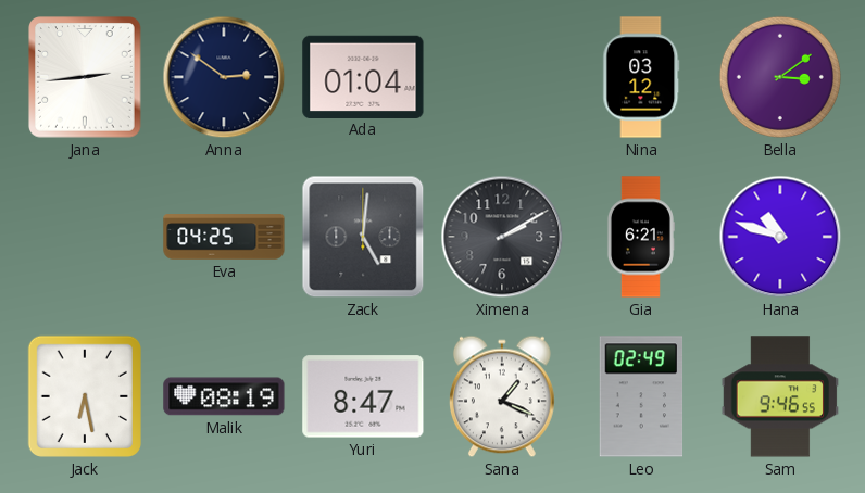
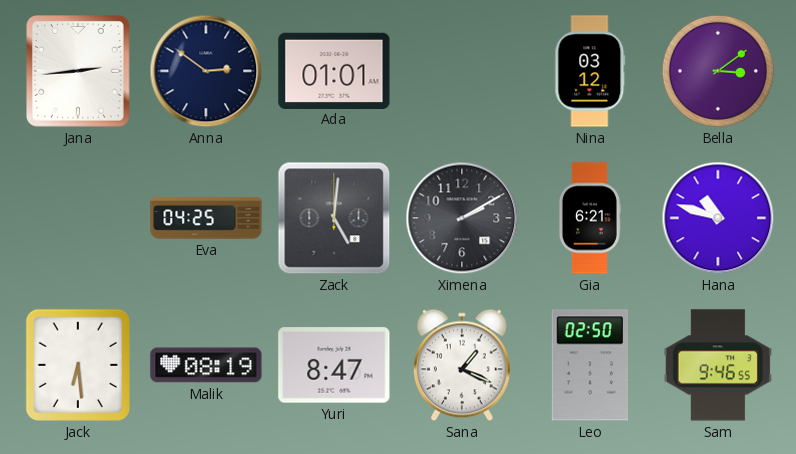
Ada: 01:04 -> 01:01 (334, 70)
Jack: 6:28 -> 6:29 (78, 365)
Leo: 02:49 -> 02:50 (590, 365)
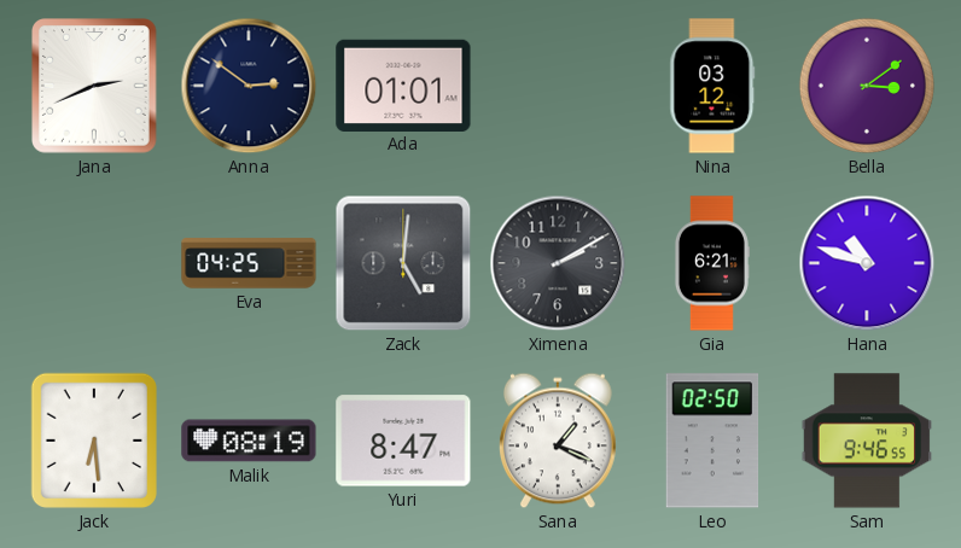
Jana: 2:44 -> 2:41 (95, 86)
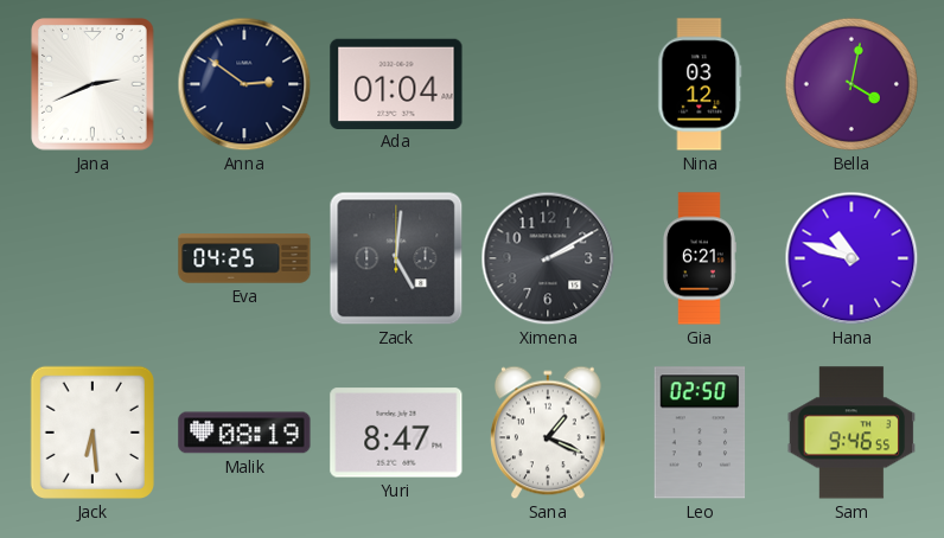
Ada: 01:01 -> 01:04 (396, 83)
Bella: 3:09 -> 4:02 (851, 84)
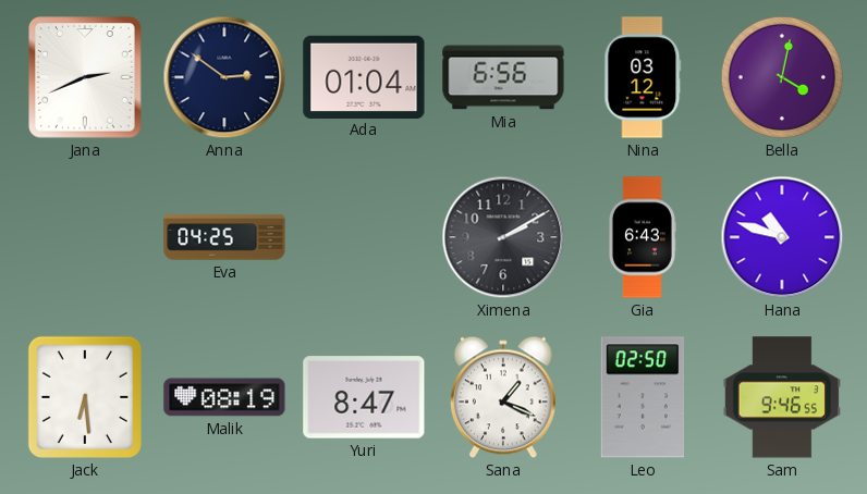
Mia: none -> 6:56 (503, 77)
Zack: 5:01 -> none (396, 258)
Gia: 6:21 -> 6:43 (642, 237)
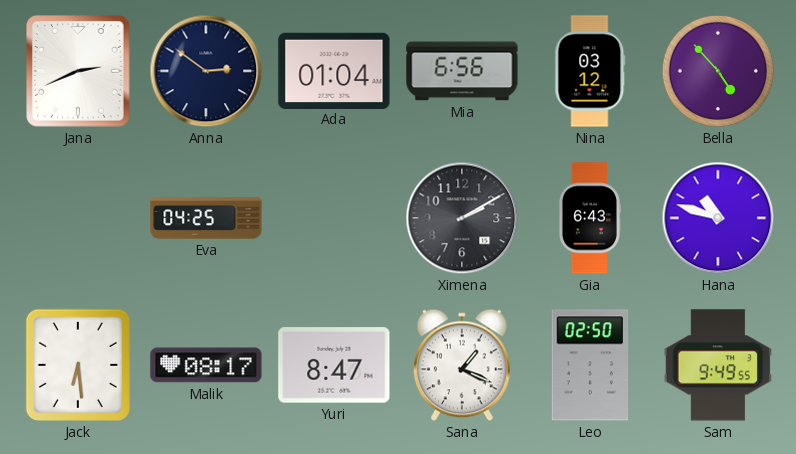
Bella: 4:02 -> 4:53 (718, 71)
Malik: 08:19 -> 08:17 (206, 365)
Sam: 9:46 -> 9:49 (717, 365)
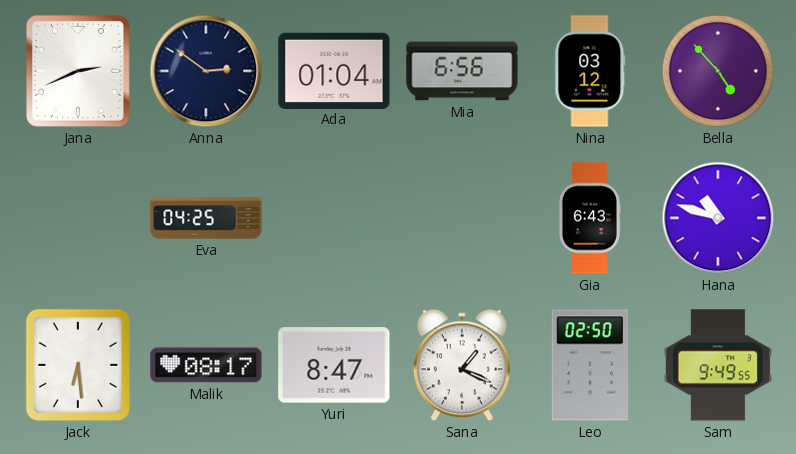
Ximena: 2:10 -> none (462, 218)
